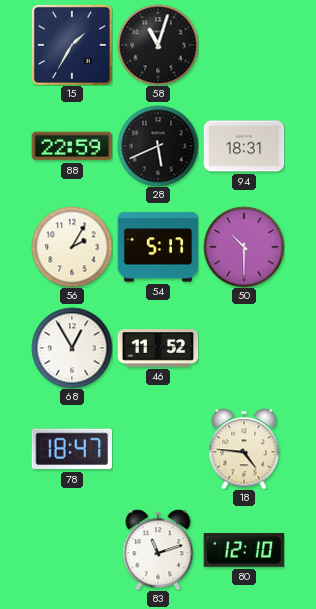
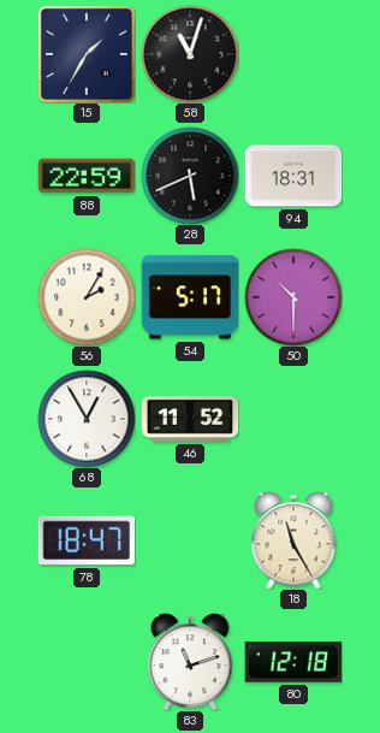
18: 4:46 -> 11:25 (293, 540)
80: 12:10 -> 12:18 (293, 663)
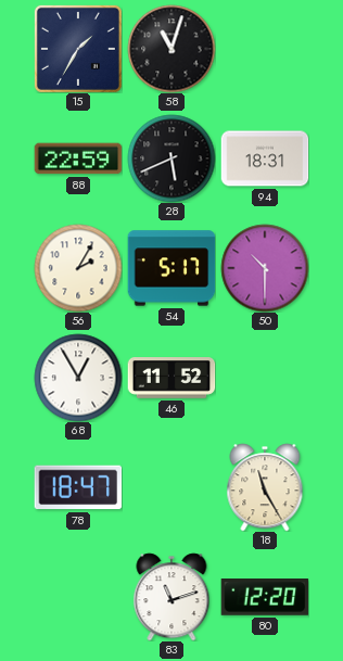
80: 12:18 -> 12:20 (265, 598)
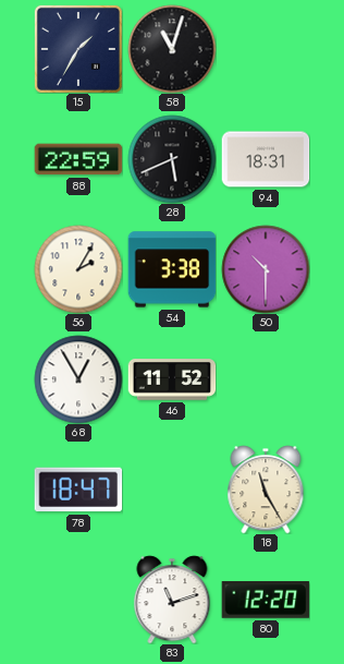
54: 5:17 -> 3:38 (172, 269)
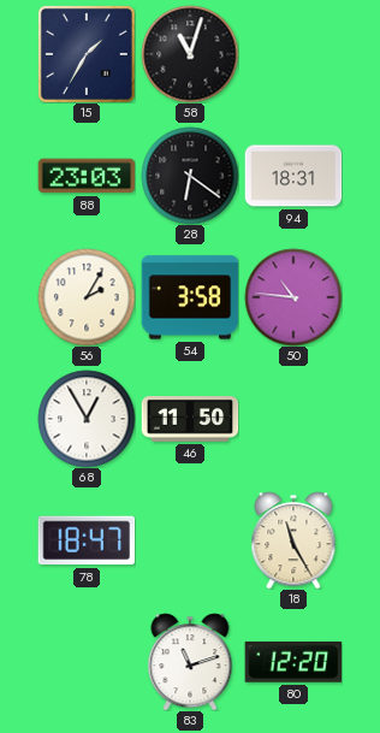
88: 22:59 -> 23:03 (87, 176)
28: 5:41 -> 6:21 (190, 176)
54: 3:38 -> 3:58 (190, 297)
50: 10:30 -> 10:46 (293, 297)
46: 11:52 -> 11:50 (190, 419)
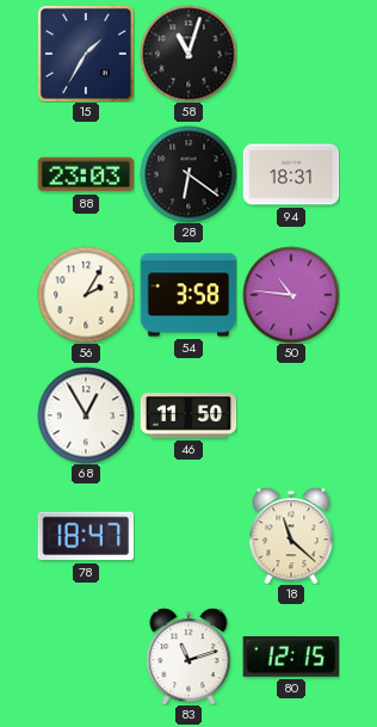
18: 11:25 -> 11:22 (291, 536)
80: 12:20 -> 12:15 (291, 658)
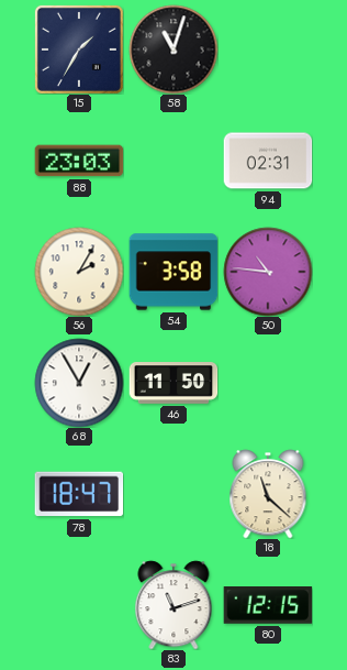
28: 6:21 -> none (188, 174)
94: 18:31 -> 02:31 (268, 161)
